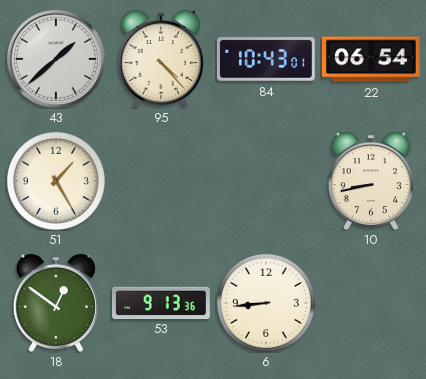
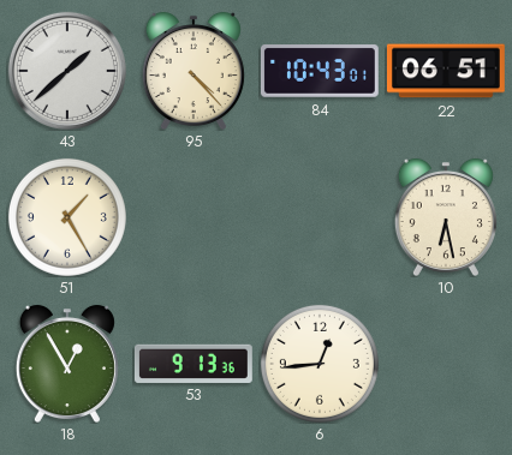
22: 06:54 -> 06:51 (446, 71)
10: 8:43 -> 6:28 (446, 217)
18: 12:51 -> 12:55 (67, 364)
6: 8:44 -> 12:44 (320, 364)
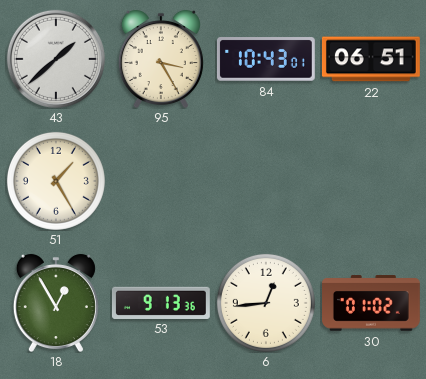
95: 4:23 -> 3:25 (161, 59)
10: 6:28 -> none (446, 217)
30: none -> 01:02 (372, 303)
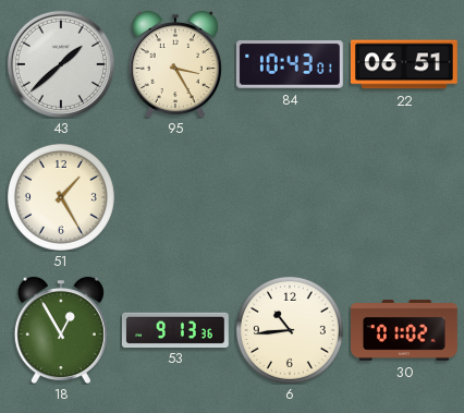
6: 12:44 -> 10:44 (290, 330)
